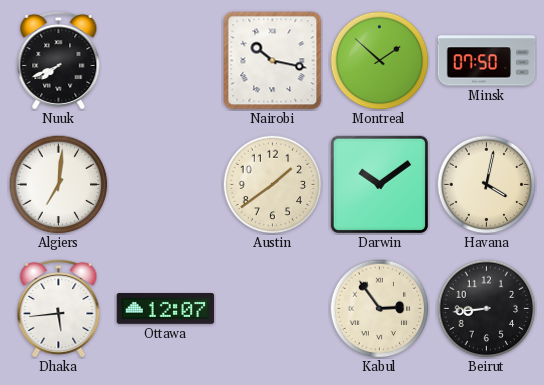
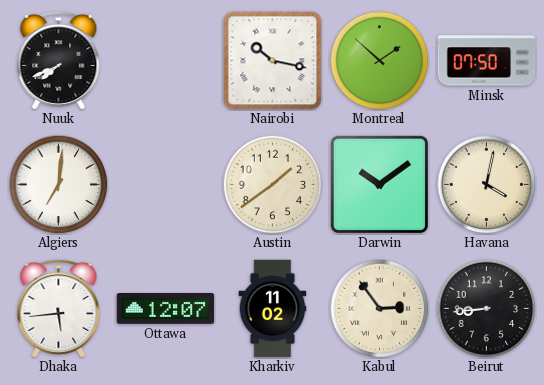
Kharkiv: none -> 11:02 (273, 309)
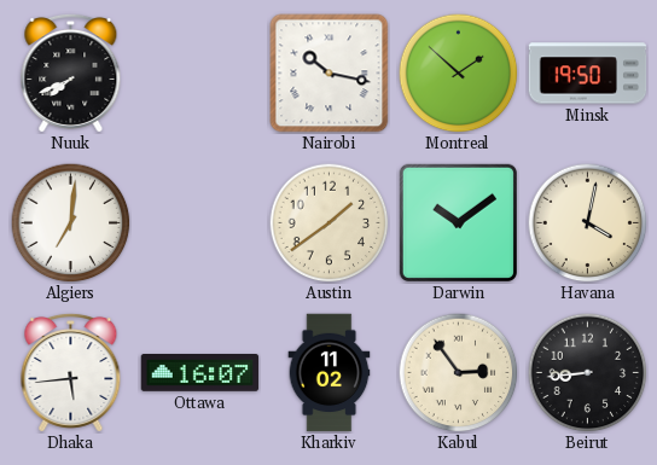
Minsk: 07:50 -> 19:50 (588, 74)
Ottawa: 12:07 -> 16:07 (200, 373)
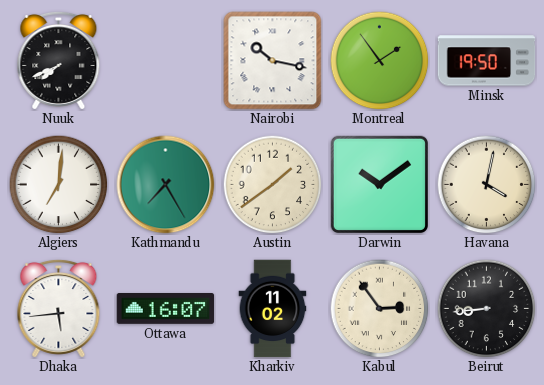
Montreal: 1:52 -> 1:54 (380, 61)
Kathmandu: none -> 7:25 (166, 185)
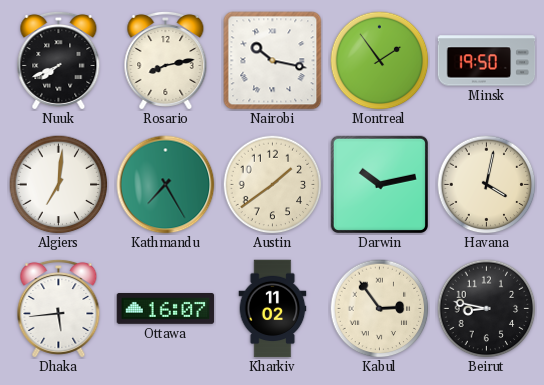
Rosario: none -> 8:13 (166, 60)
Darwin: 10:09 -> 10:13 (379, 184)
Beirut: 8:44 -> 8:47 (487, 309)
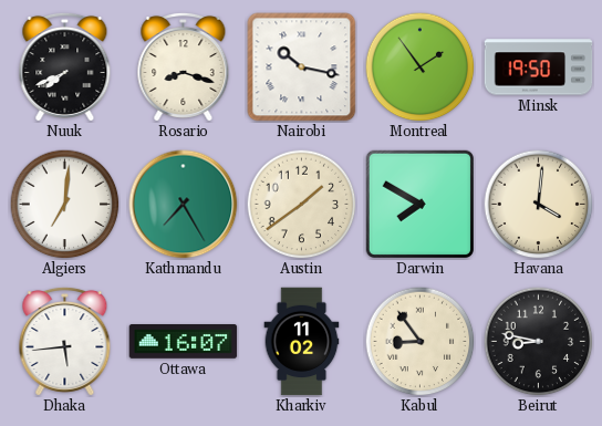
Rosario: 8:13 -> 8:18 (184, 66)
Darwin: 10:13 -> 7:50 (419, 204)
Havana: 4:02 -> 4:01 (539, 205)
Kabul: 2:54 -> 8:54 (421, 342)
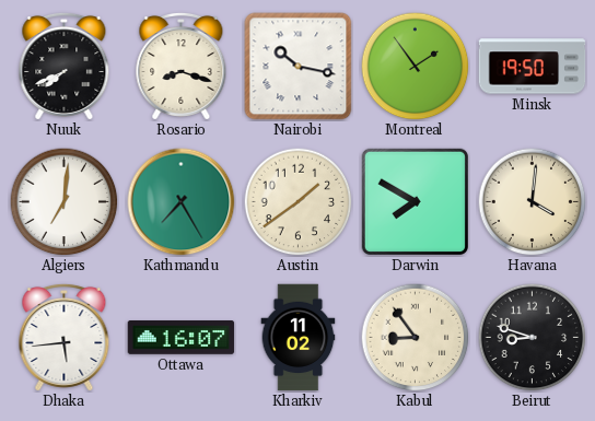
Beirut: 8:47 -> 8:48 (533, 338)
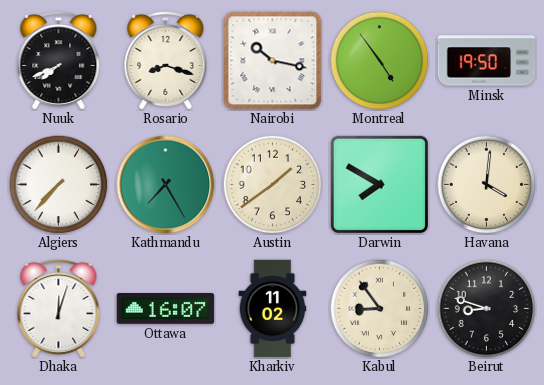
Montreal: 1:54 -> 4:54 (380, 61)
Algiers: 7:01 -> 7:37 (59, 185)
Dhaka: 5:44 -> 12:03 (59, 308)
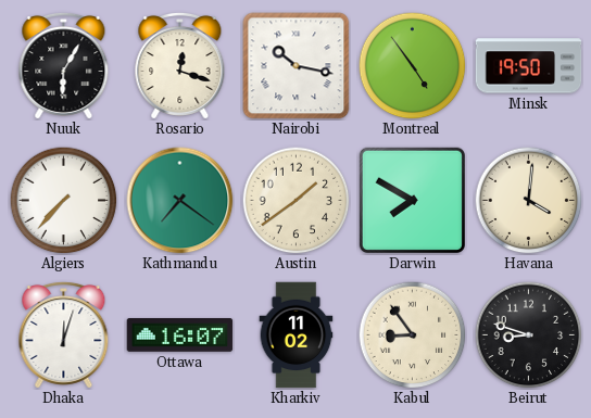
Nuuk: 7:41 -> 6:05 (64, 65)
Rosario: 8:18 -> 12:18 (180, 65)
Kathmandu: 7:25 -> 7:21 (180, 201)
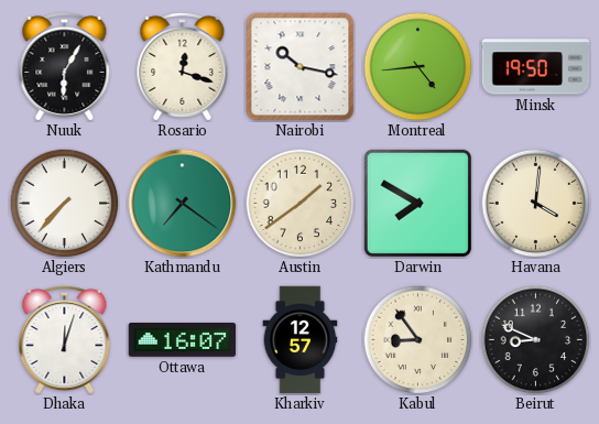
Montreal: 4:54 -> 4:44 (418, 67)
Kharkiv: 11:02 -> 12:57 (301, 340)
Beirut: 8:48 -> 8:49 (536, 340)
